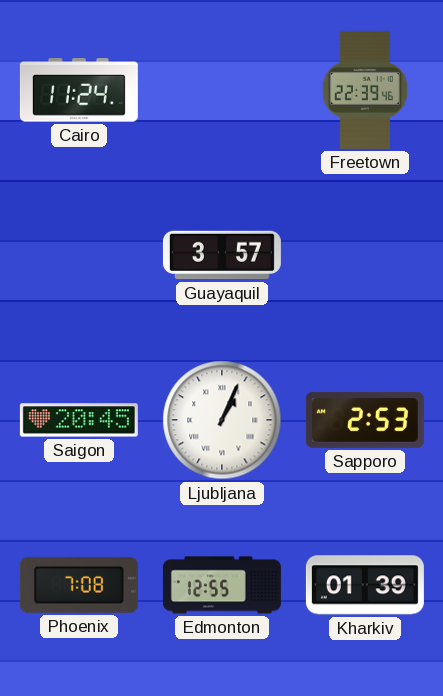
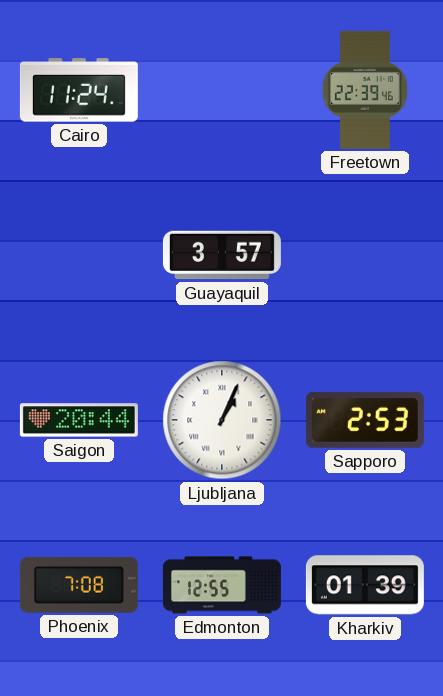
Saigon: 20:45 -> 20:44 (79, 420)
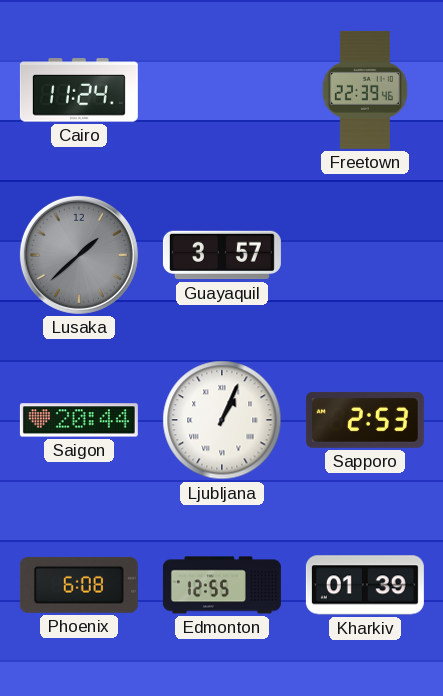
Lusaka: none -> 1:38 (79, 255)
Phoenix: 7:08 -> 6:08 (79, 585)
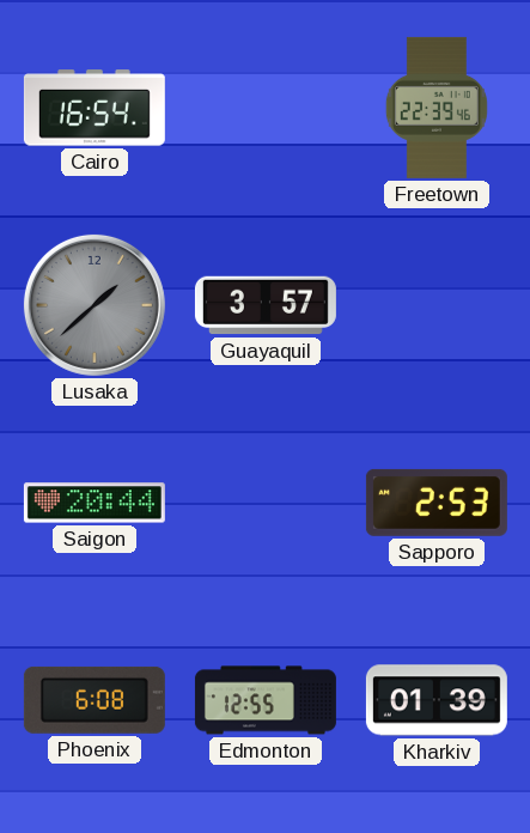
Cairo: 11:24 -> 16:54 (95, 108)
Ljubljana: 1:04 -> none (222, 420)
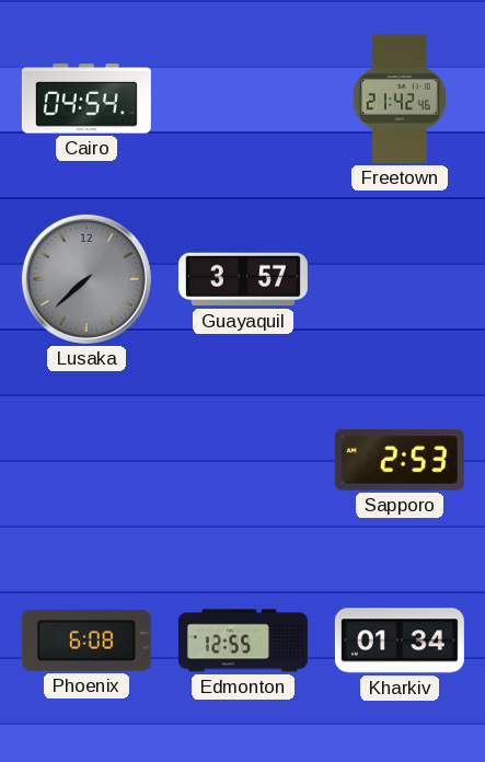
Cairo: 16:54 -> 04:54 (86, 99)
Freetown: 22:39 -> 21:42 (400, 99)
Lusaka: 1:38 -> 7:38 (86, 279)
Saigon: 20:44 -> none (95, 503)
Kharkiv: 01:39 -> 01:34 (400, 640)
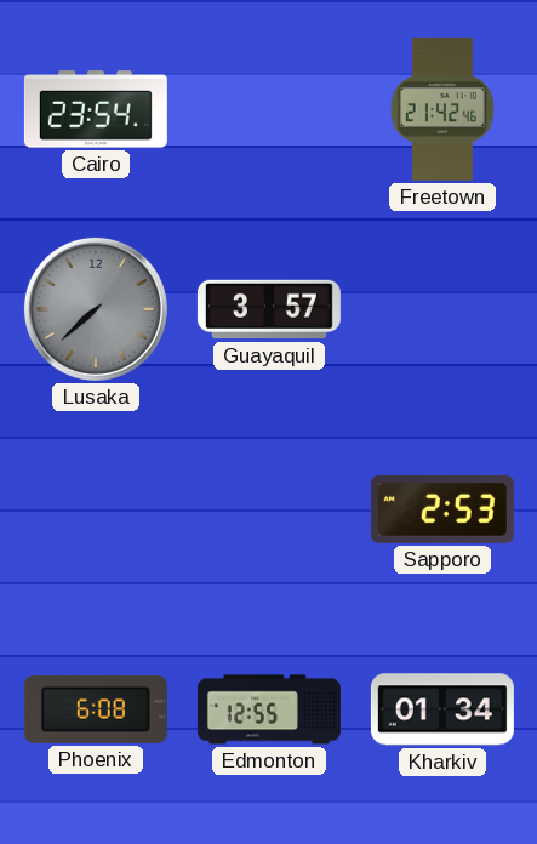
Cairo: 04:54 -> 23:54 (96, 109)
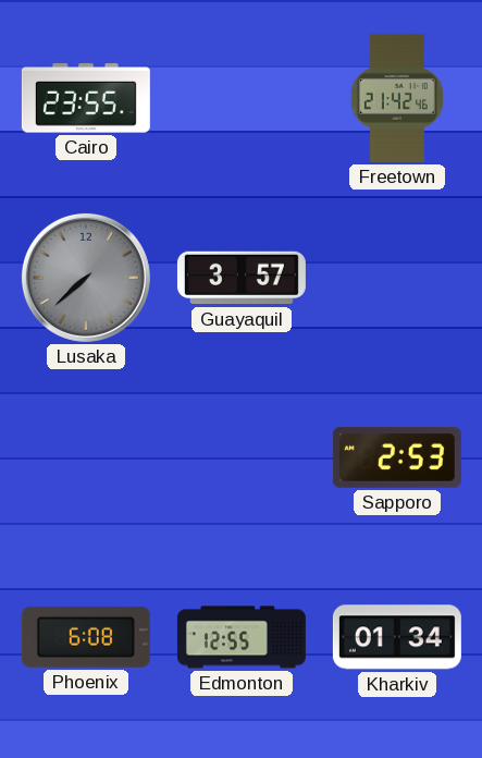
Cairo: 23:54 -> 23:55 (86, 98)
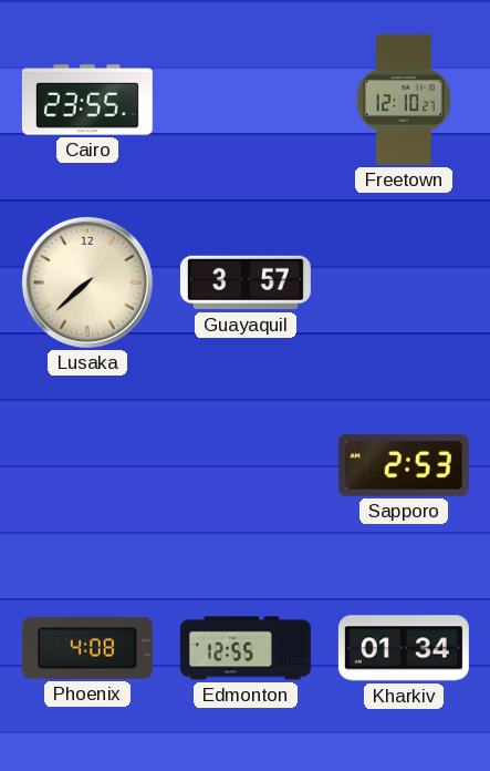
Freetown: 21:42 -> 12:10 (404, 100)
Lusaka dial: grey -> cream (87, 282)
Phoenix: 6:08 -> 4:08 (87, 648)
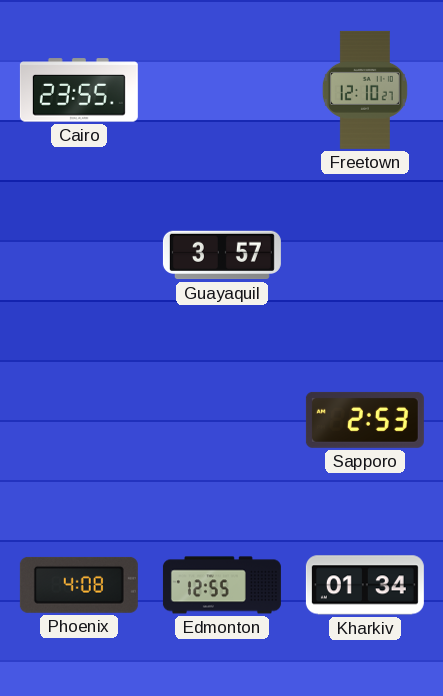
Lusaka: 7:38 -> none (87, 282)
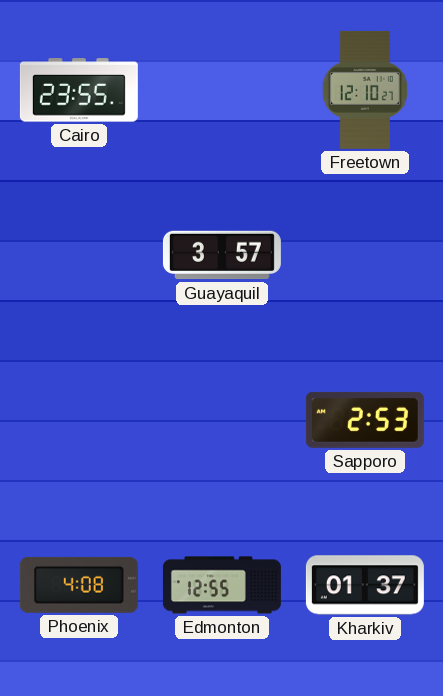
Kharkiv: 01:34 -> 01:37 (365, 585)
